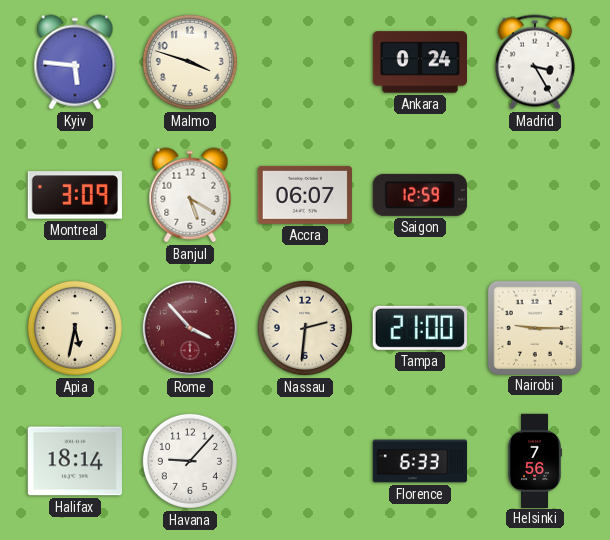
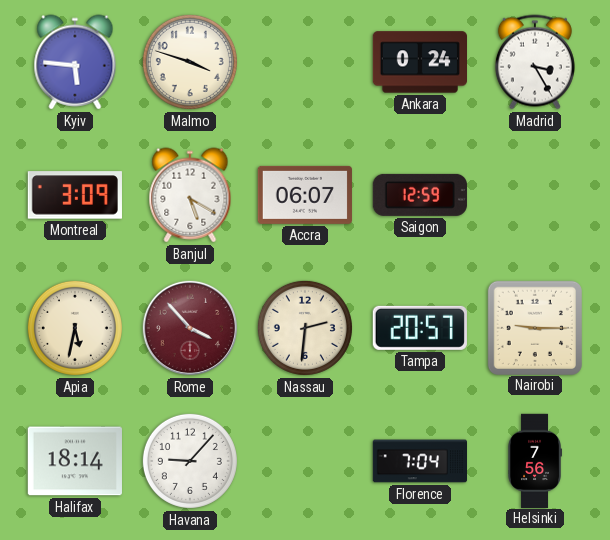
Tampa: 21:00 -> 20:57 (420, 328)
Florence: 6:33 -> 7:04 (419, 461)
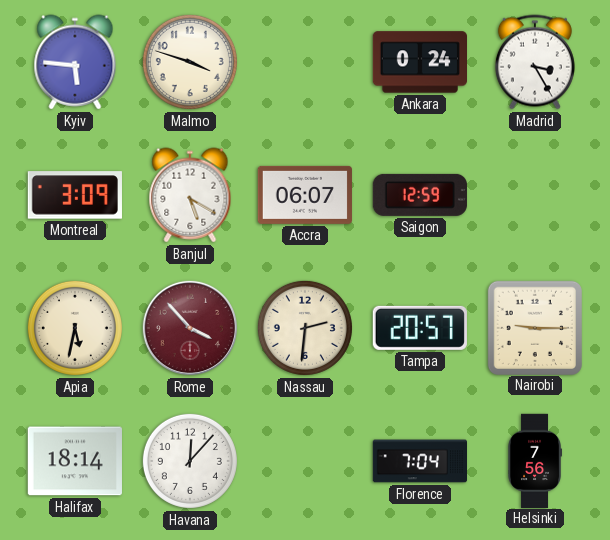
Havana: 9:07 -> 12:07 (190, 461)
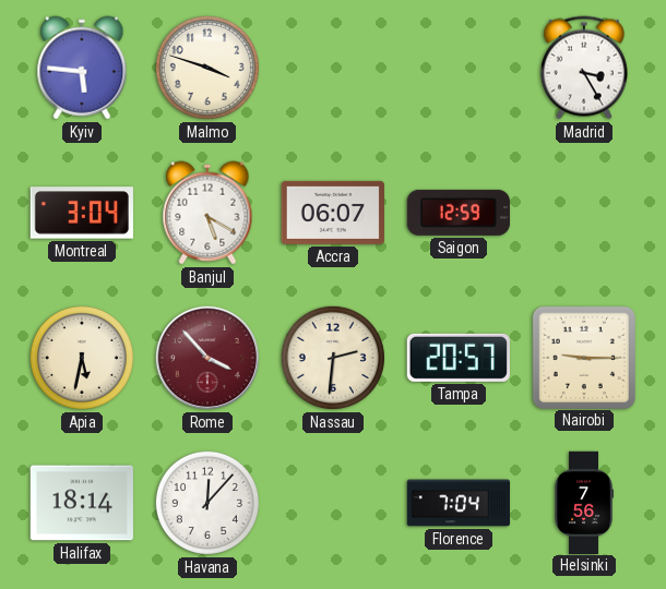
Ankara: 0:24 -> none (419, 62)
Montreal: 3:09 -> 3:04 (82, 213)
